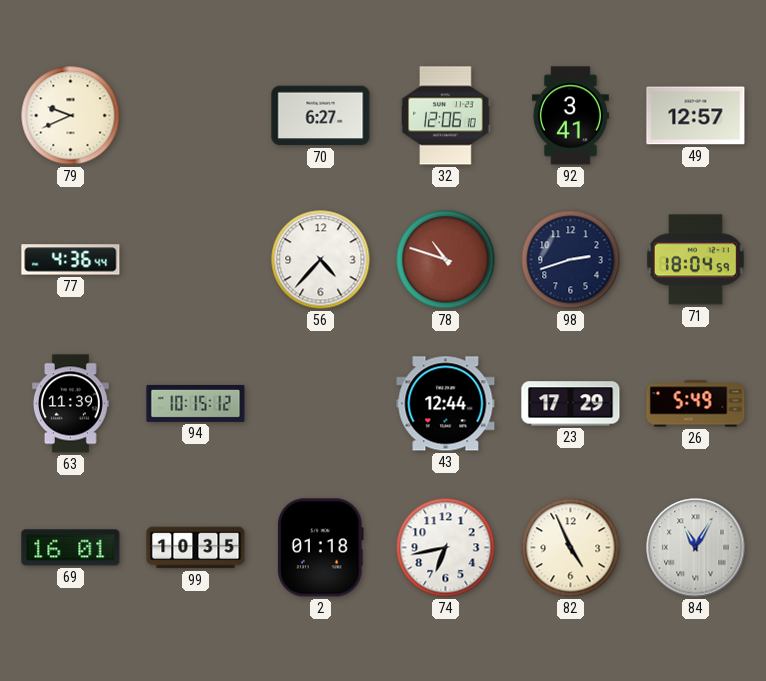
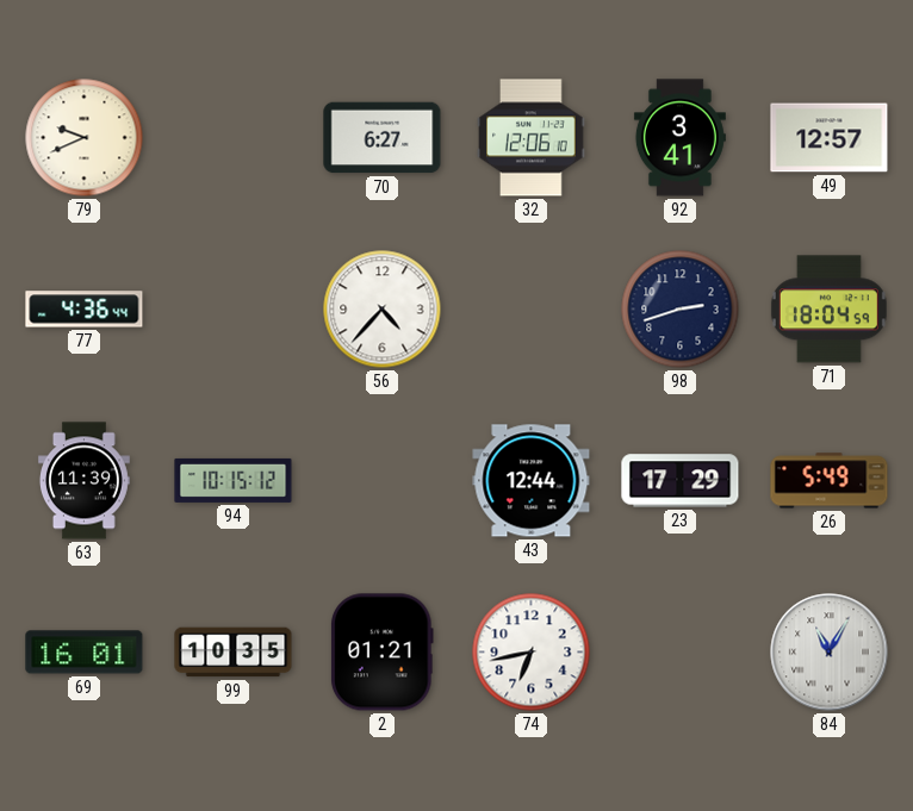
78: 10:48 -> none (446, 260)
2: 01:18 -> 01:21 (383, 653)
82: 4:56 -> none (571, 548)
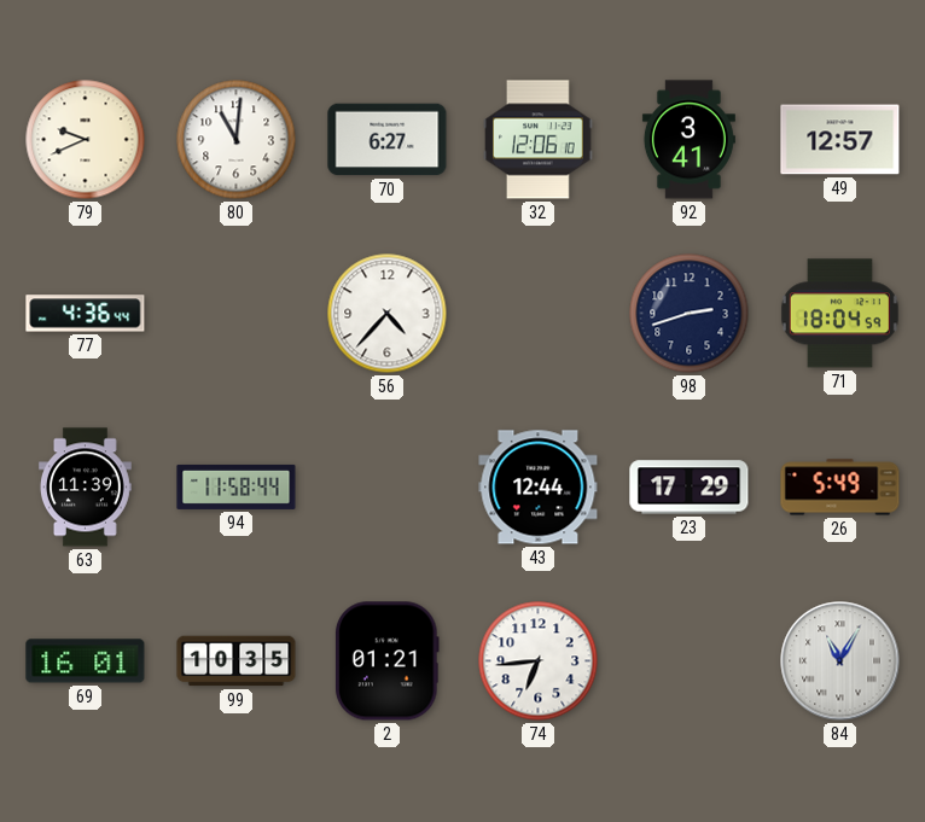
80: none -> 11:01 (237, 140)
94: 10:15 -> 11:58 (237, 486)
74: 6:43 -> 6:44 (539, 661)
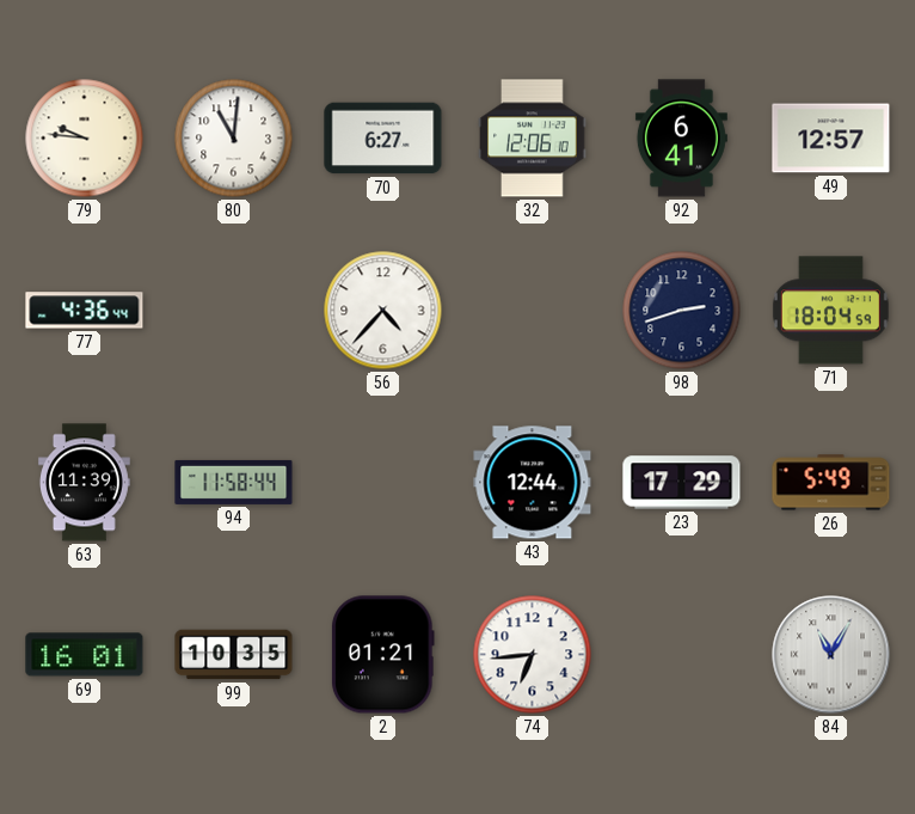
79: 9:41 -> 9:46 (85, 139)
92: 3:41 -> 6:41 (681, 139)
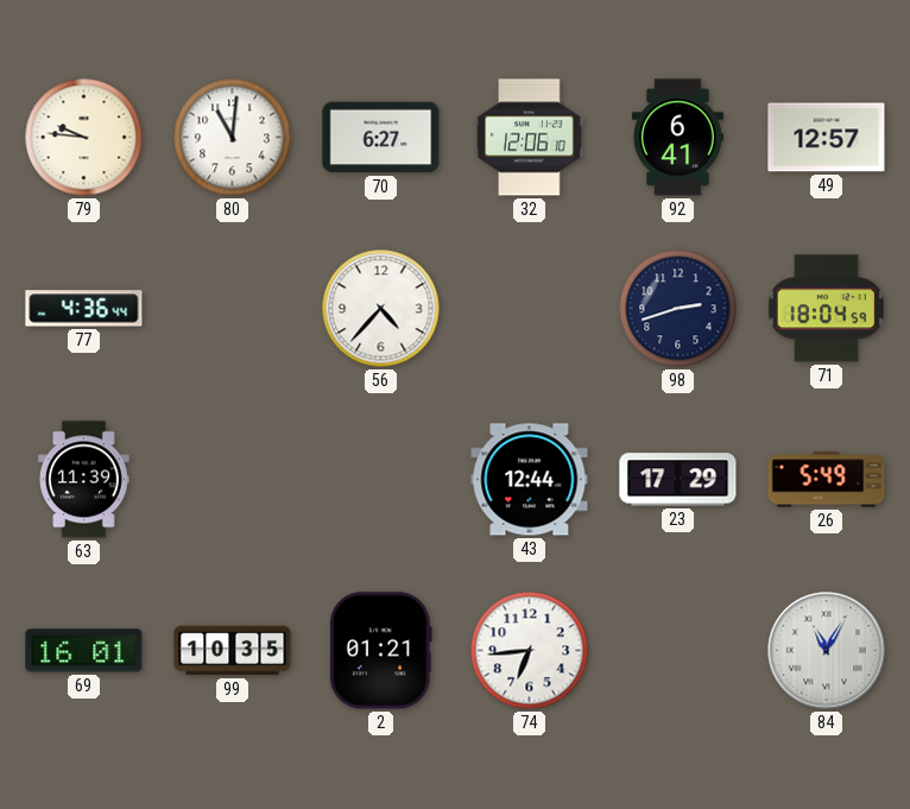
94: 11:58 -> none (234, 482)
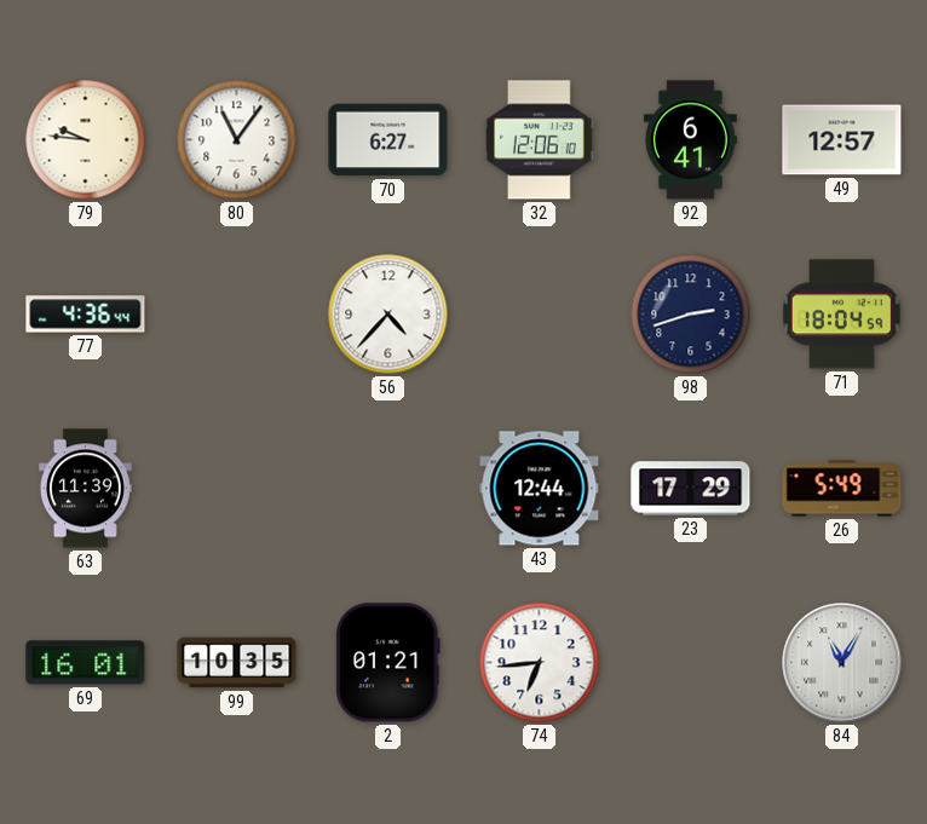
80: 11:01 -> 11:06 (237, 140)
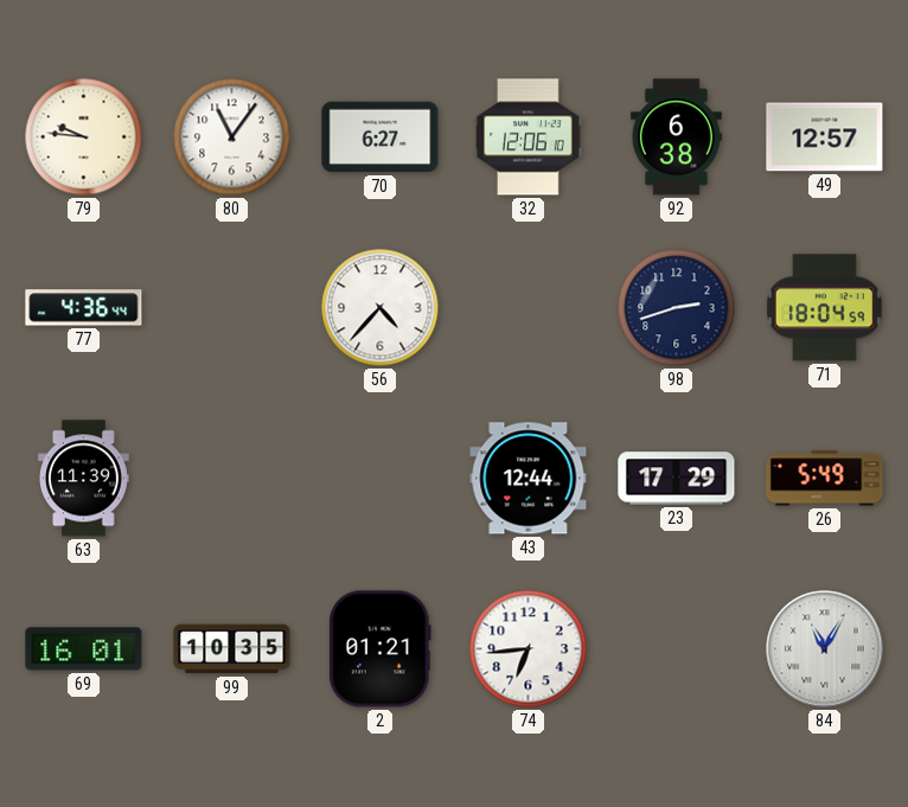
92: 6:41 -> 6:38 (676, 137)
